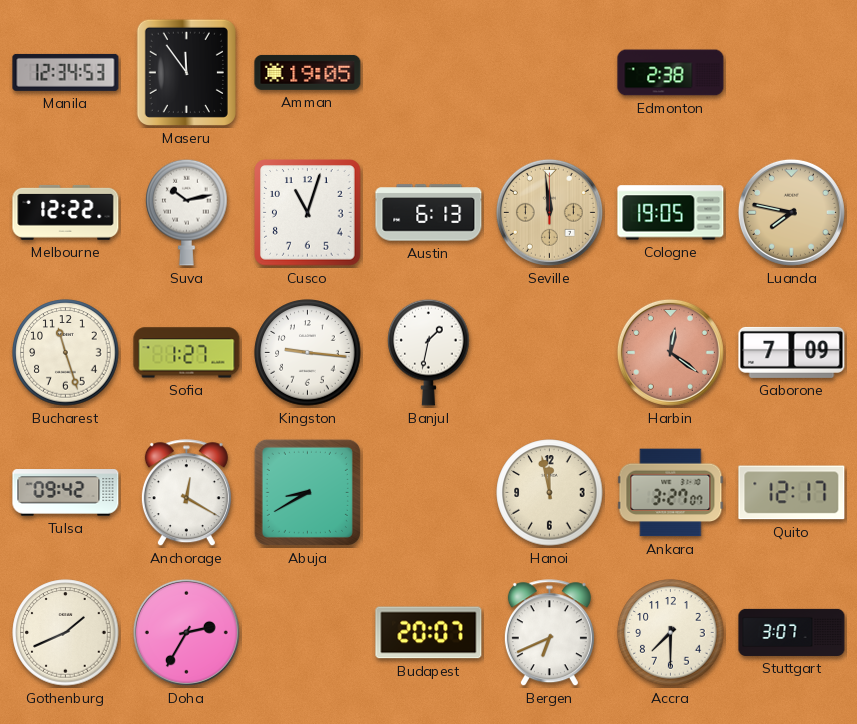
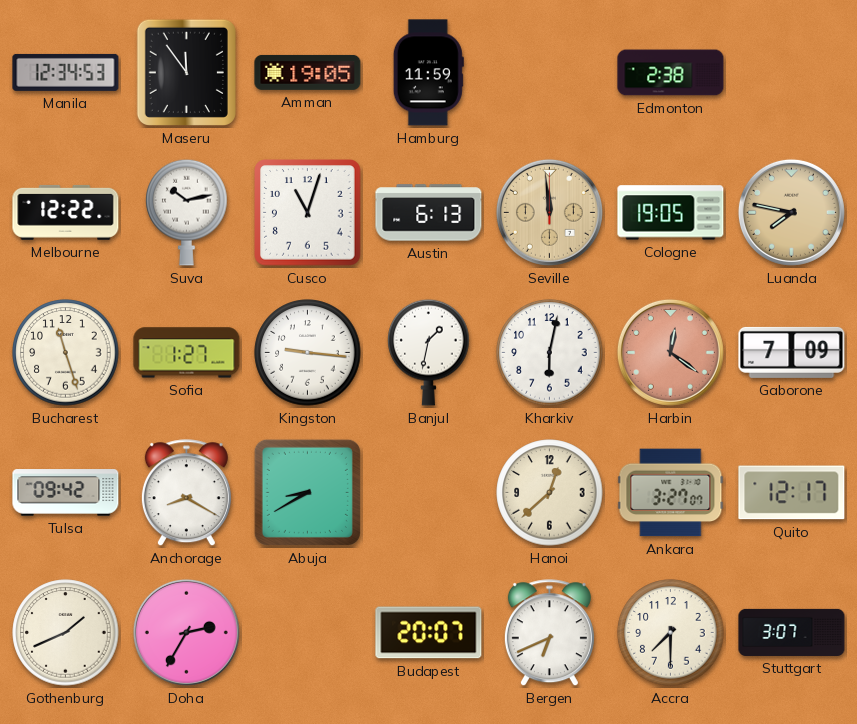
Hamburg: none -> 11:59 (428, 73)
Kharkiv: none -> 6:02 (550, 353)
Anchorage: 12:20 -> 8:20 (186, 493)
Hanoi: 11:58 -> 12:38 (550, 493)
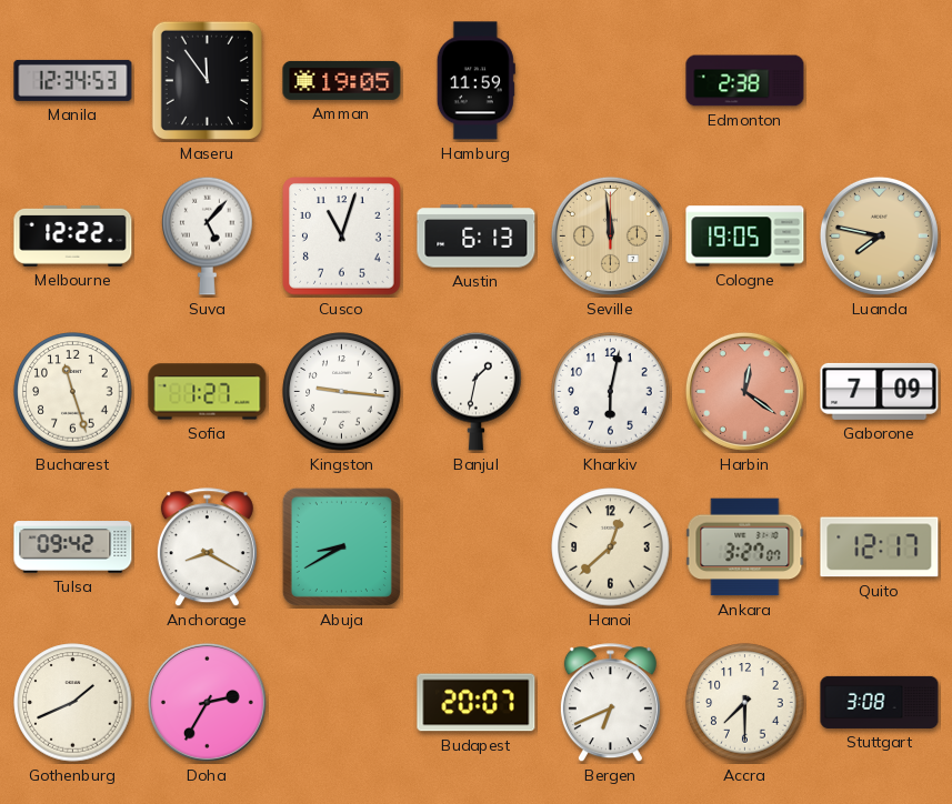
Suva: 10:13 -> 5:07 (208, 235)
Stuttgart: 3:07 -> 3:08 (880, 702)
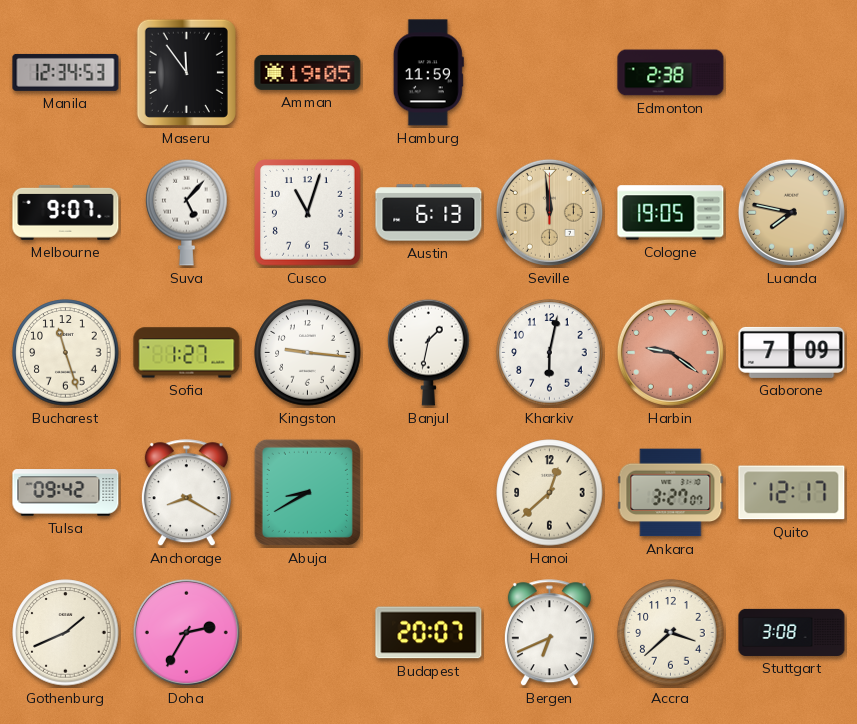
Melbourne: 12:22 -> 9:07 (66, 212)
Harbin: 12:21 -> 9:21 (670, 352)
Accra: 7:30 -> 3:38 (671, 633)
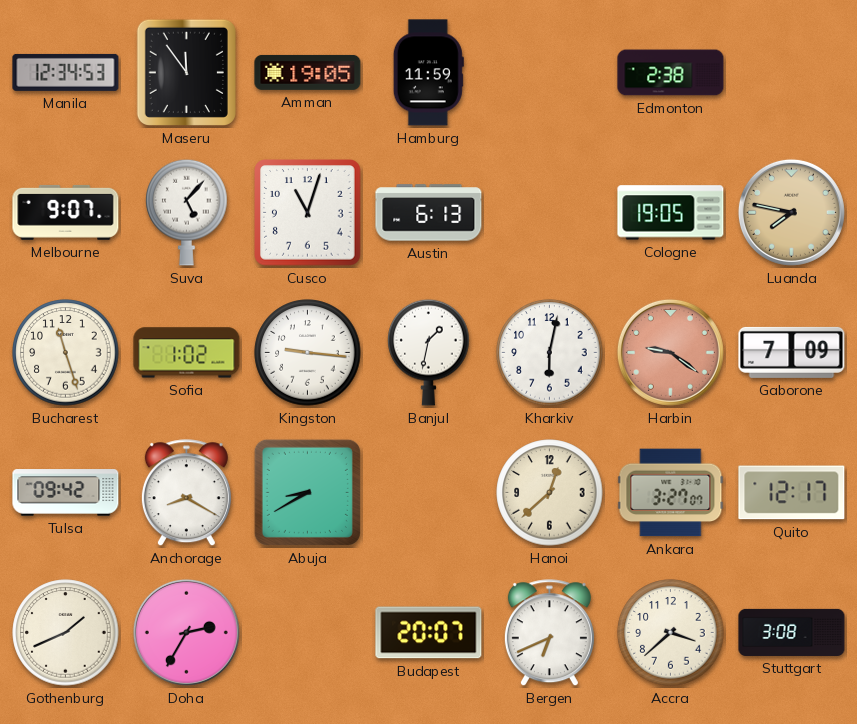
Seville: 11:59 -> none (549, 212)
Sofia: 1:27 -> 1:02 (187, 353)
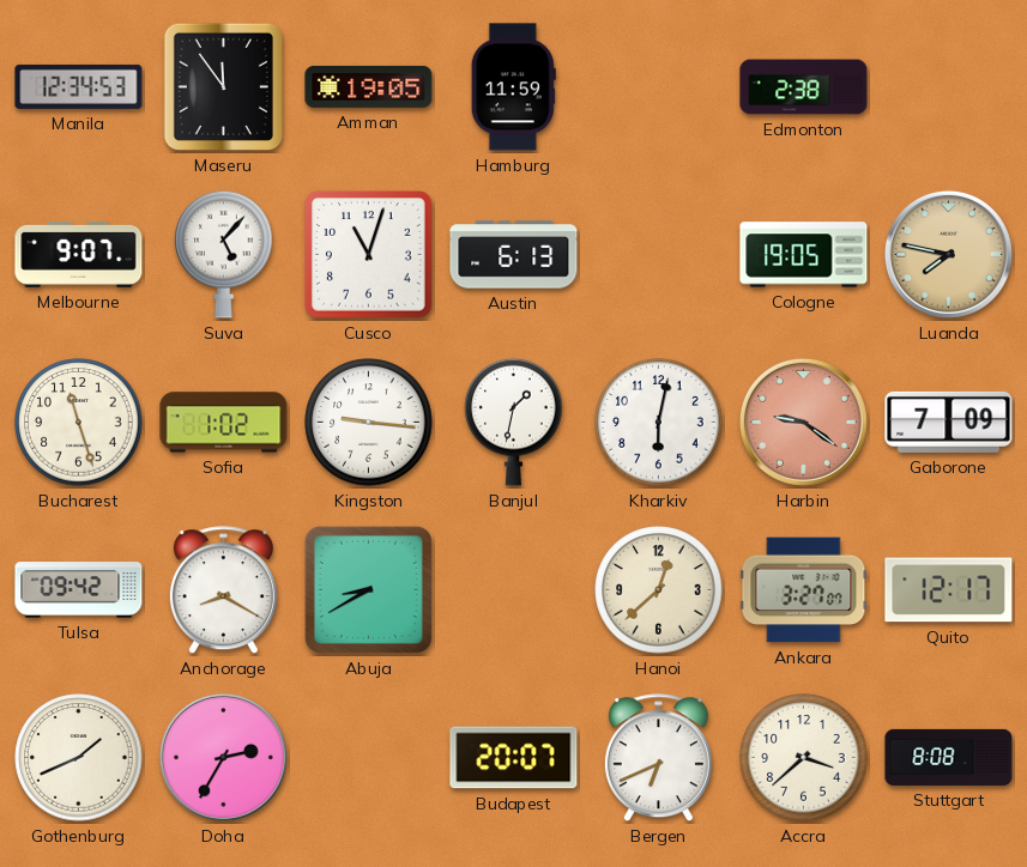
Stuttgart: 3:08 -> 8:08 (949, 757)
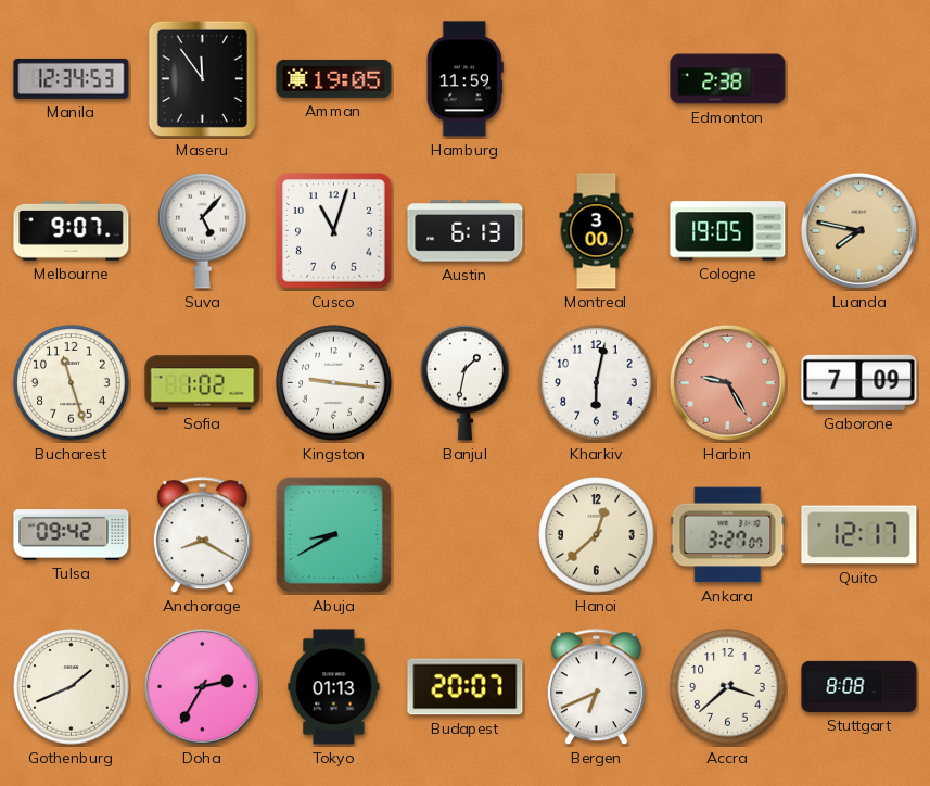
Montreal: none -> 3:00 (597, 231)
Harbin: 9:21 -> 9:25 (727, 382)
Tokyo: none -> 01:13 (334, 687)
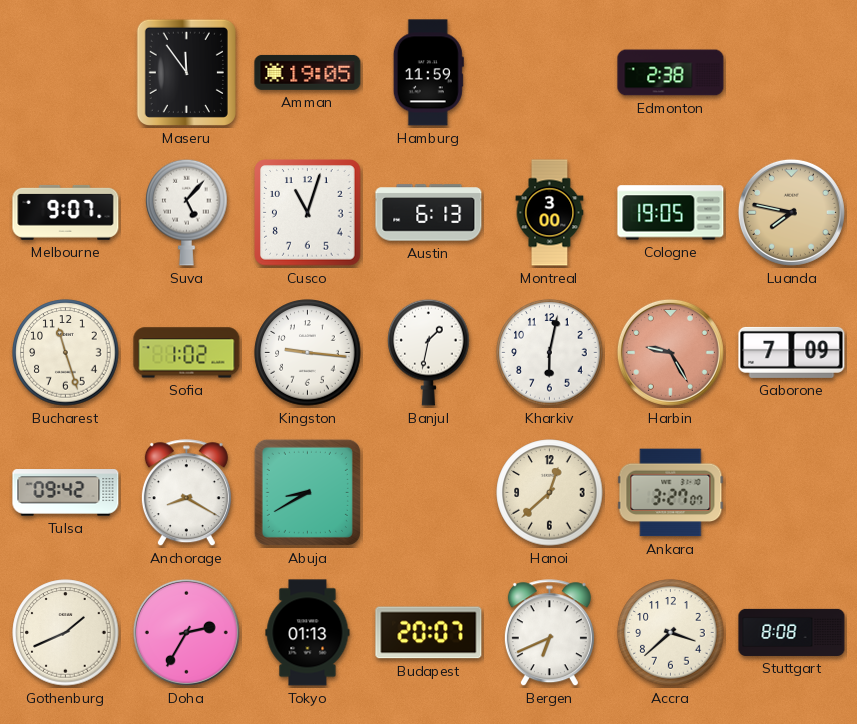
Manila: 12:34 -> none (72, 78)
Quito: 12:17 -> none (859, 535)
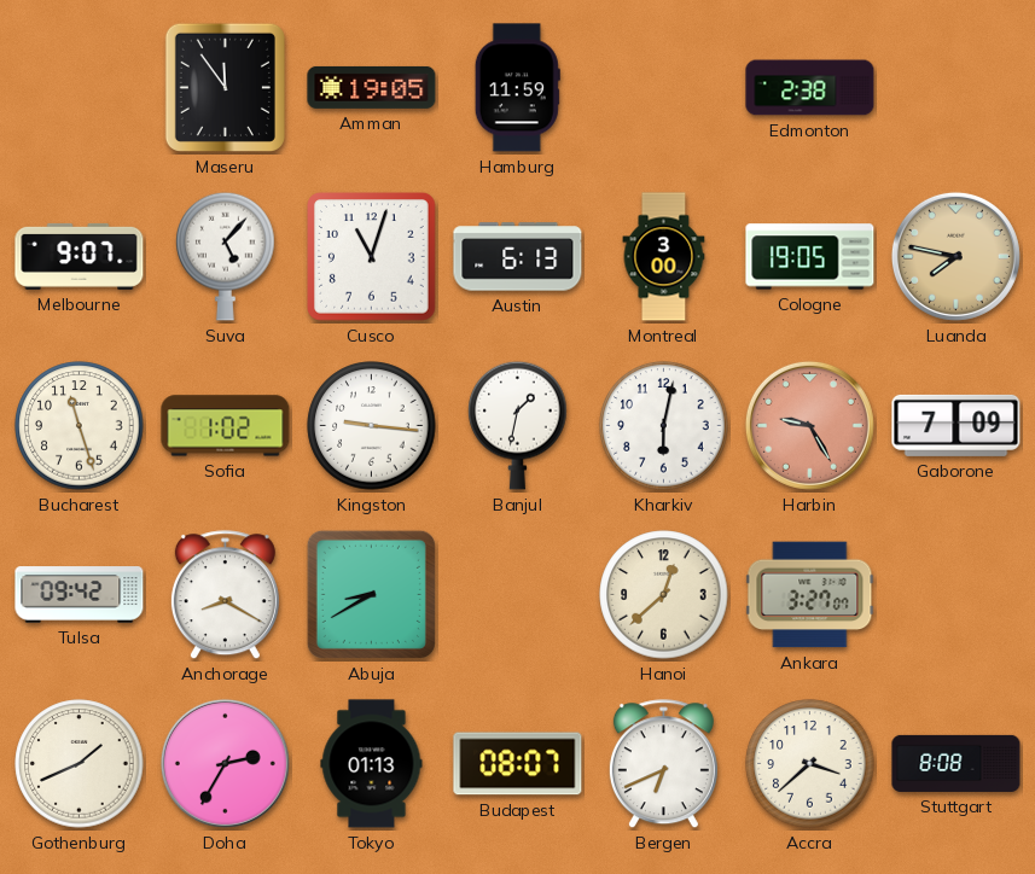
Budapest: 20:07 -> 08:07 (518, 764)
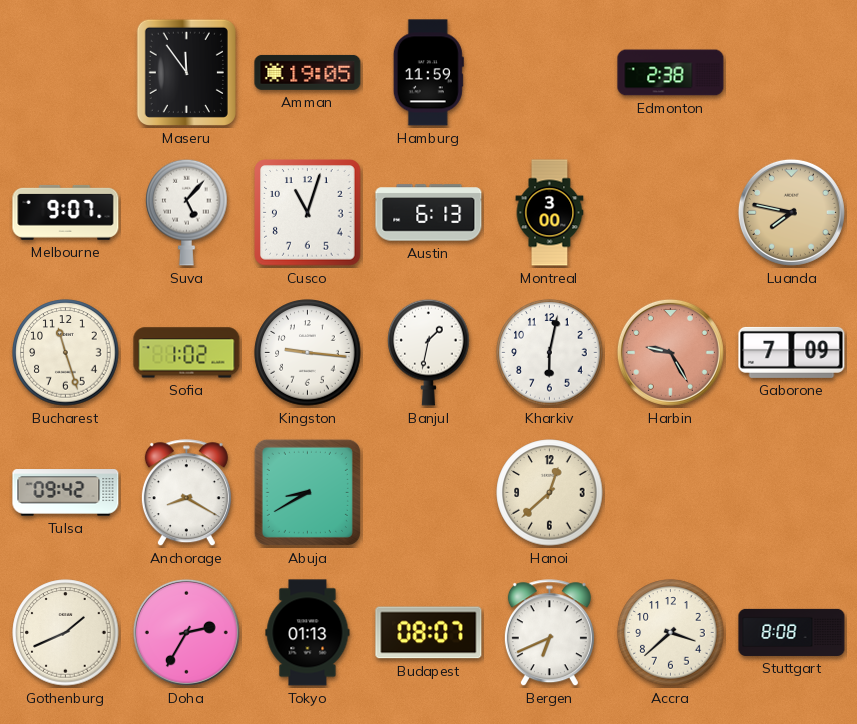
Cologne: 19:05 -> none (810, 257)
Ankara: 3:27 -> none (810, 595)
